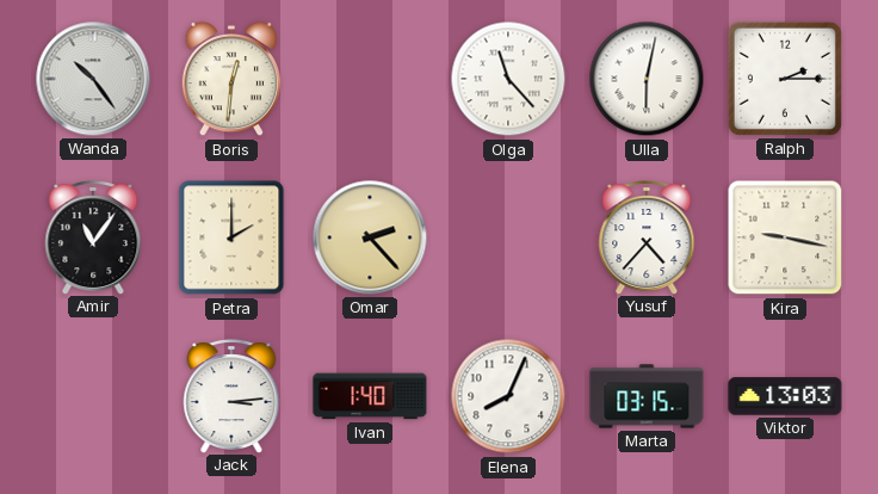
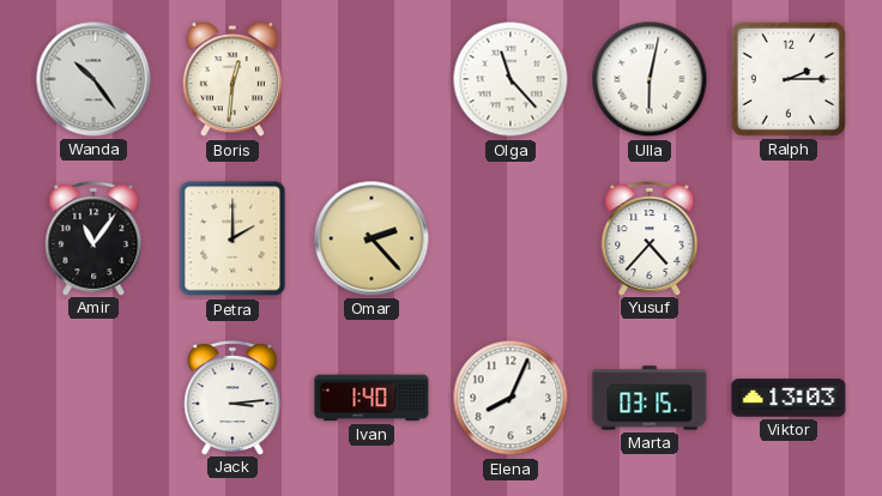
Kira: 9:17 -> none (785, 237)
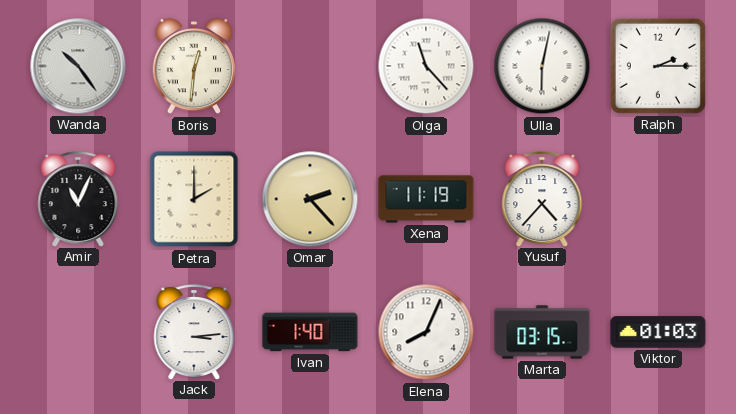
Amir: 11:06 -> 11:04 (78, 199)
Xena: none -> 11:19 (426, 199)
Viktor: 13:03 -> 01:03 (658, 332)
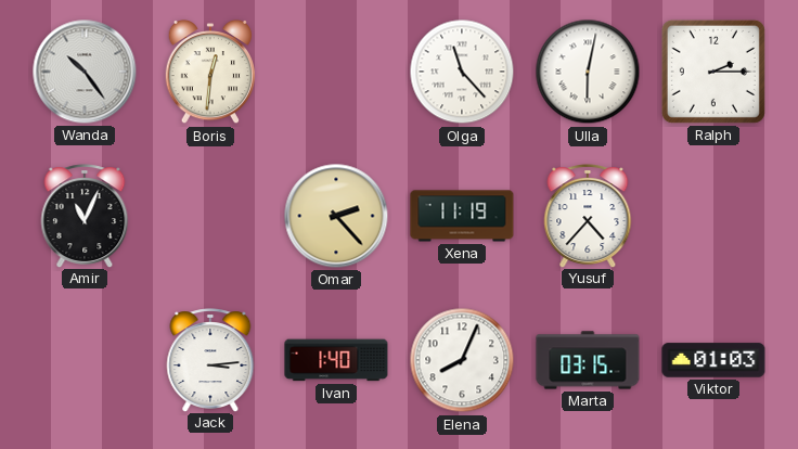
Petra: 2:00 -> none (194, 199)
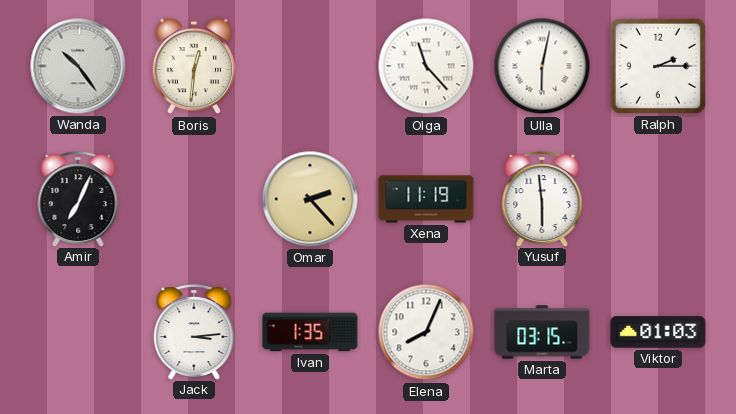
Amir: 11:04 -> 7:04 (78, 199)
Yusuf: 4:37 -> 5:59 (542, 199)
Ivan: 1:40 -> 1:35 (310, 332)
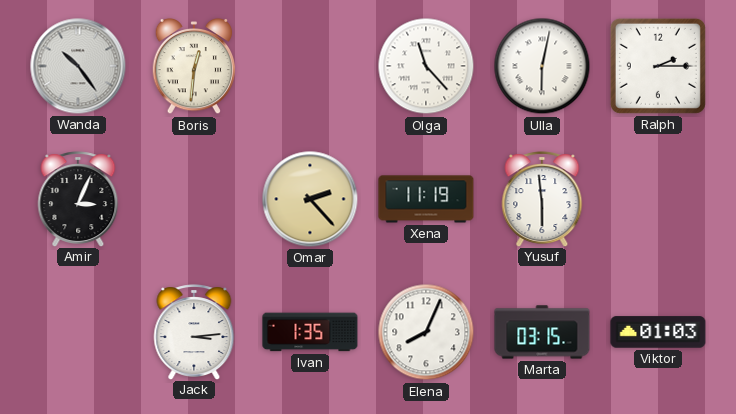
Amir: 7:04 -> 3:04 (78, 199)
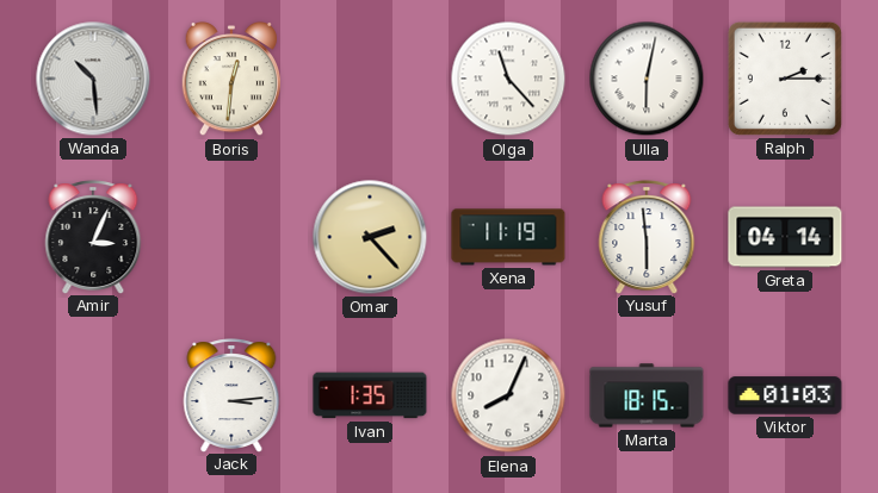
Wanda: 10:24 -> 10:29 (93, 79)
Greta: none -> 04:14 (785, 237)
Marta: 03:15 -> 18:15 (647, 395)
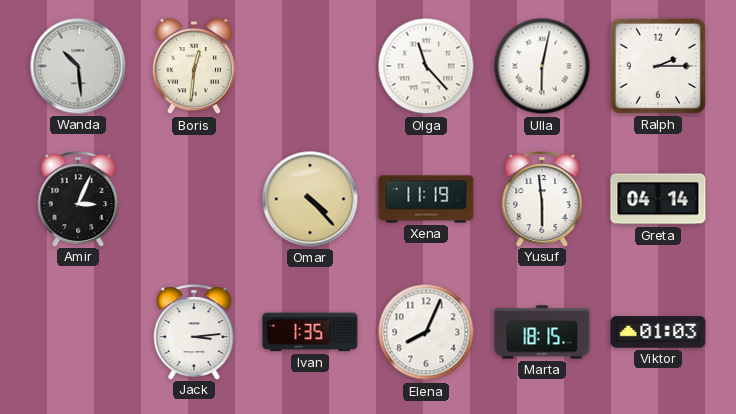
Omar: 2:23 -> 4:23 (310, 199)
